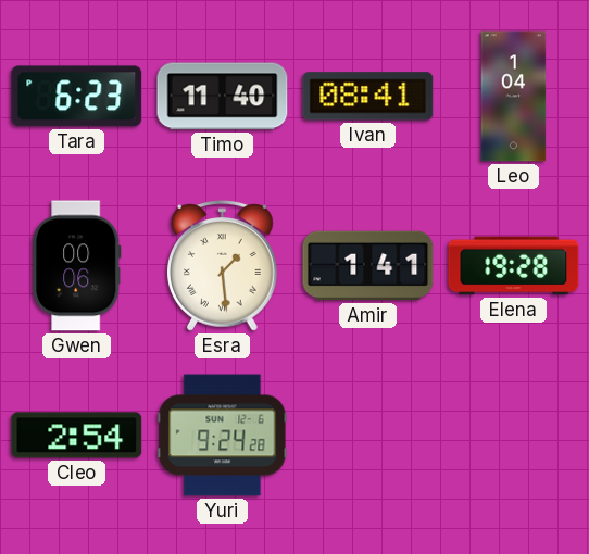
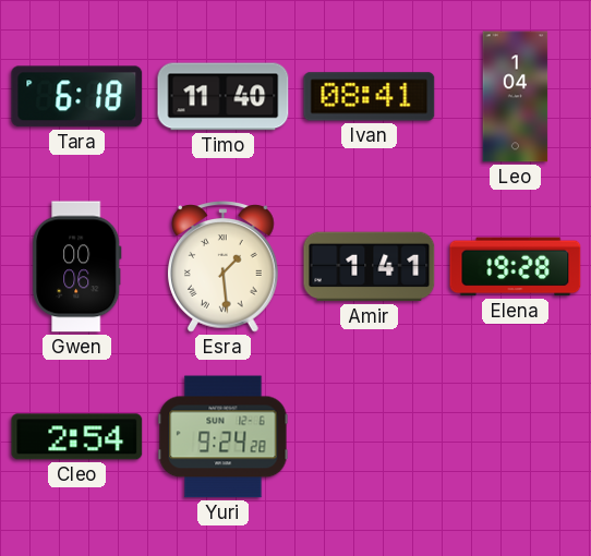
Tara: 6:23 -> 6:18 (77, 97)
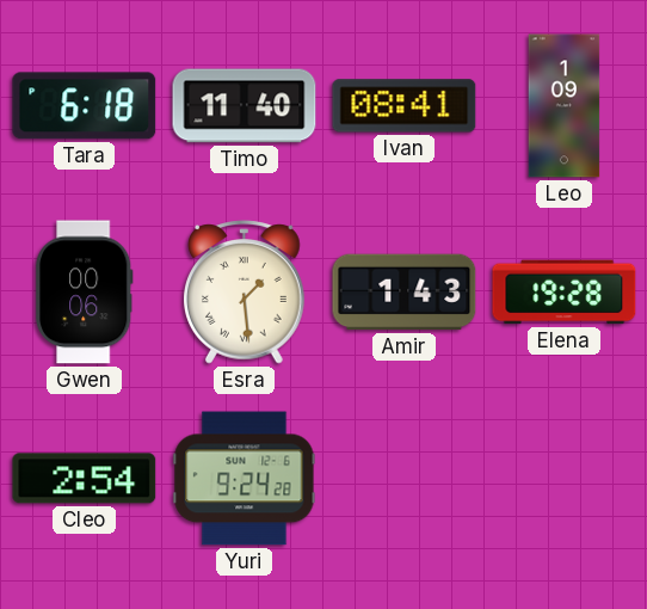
Leo: 1:04 -> 1:09 (565, 106)
Amir: 1:41 -> 1:43 (405, 293)
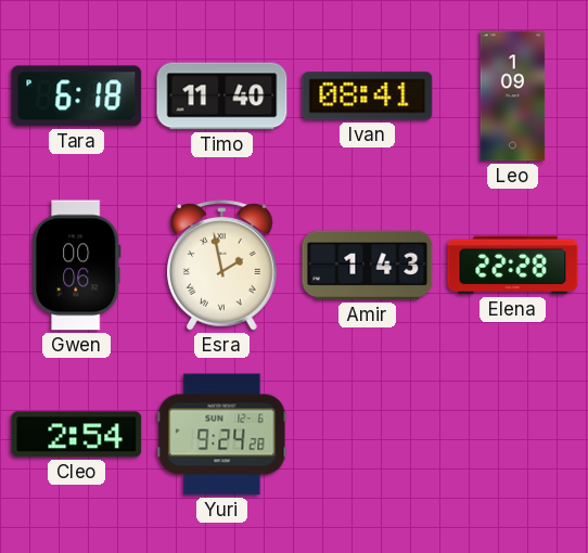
Esra: 1:29 -> 1:58 (222, 266)
Elena: 19:28 -> 22:28 (513, 266)
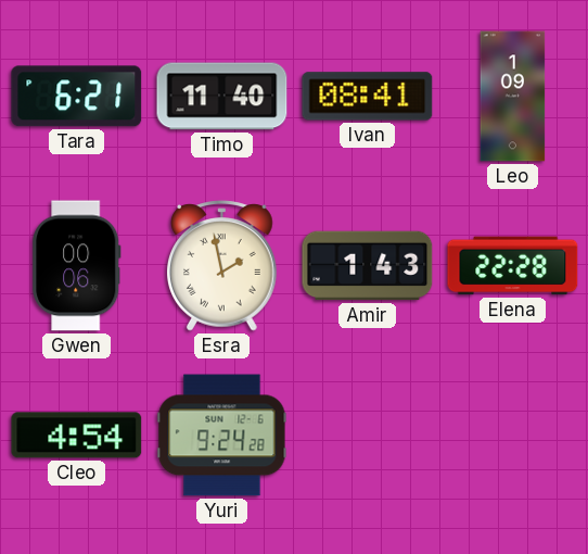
Tara: 6:18 -> 6:21 (77, 97)
Cleo: 2:54 -> 4:54 (77, 436)
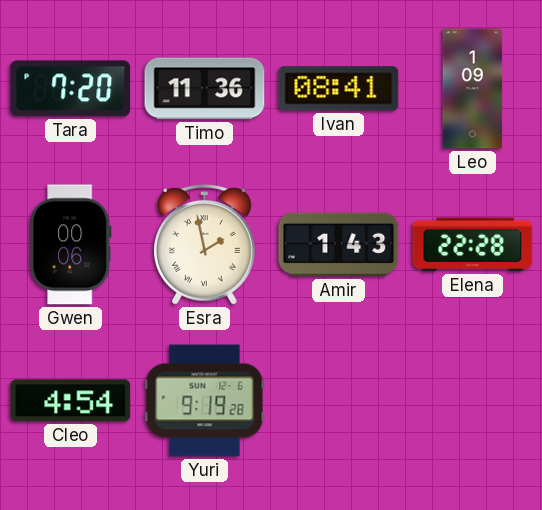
Tara: 6:21 -> 7:20 (71, 89)
Timo: 11:40 -> 11:36 (205, 89)
Yuri: 9:24 -> 9:19 (205, 401)
